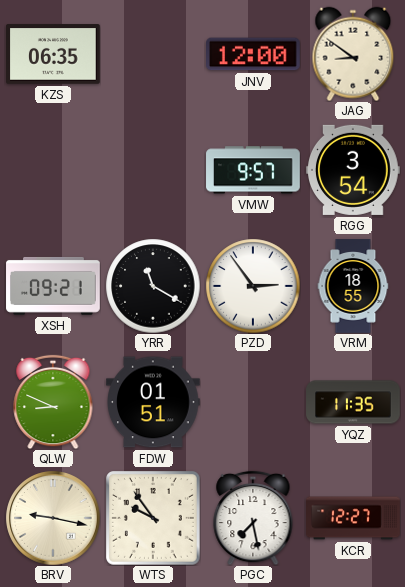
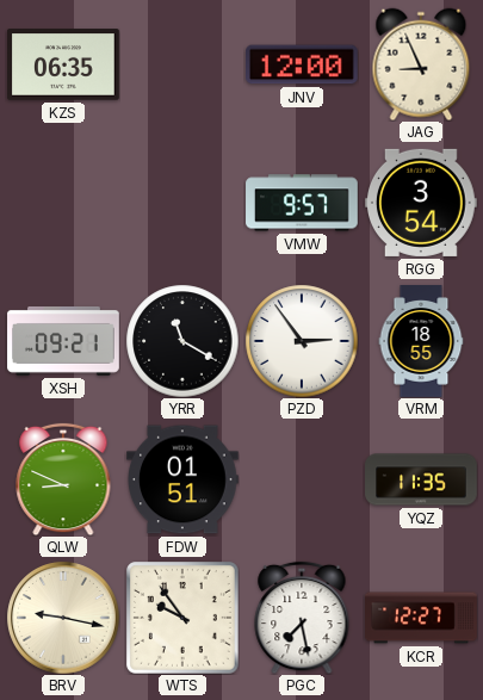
JAG: 8:51 -> 8:56 (421, 64)
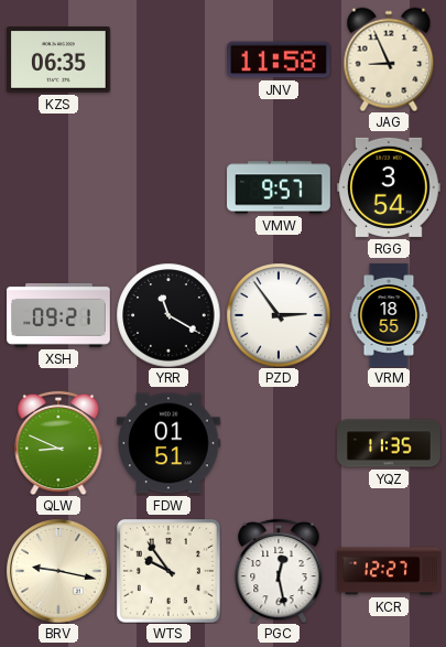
JNV: 12:00 -> 11:58 (280, 60)
PGC: 7:28 -> 12:28 (279, 571)
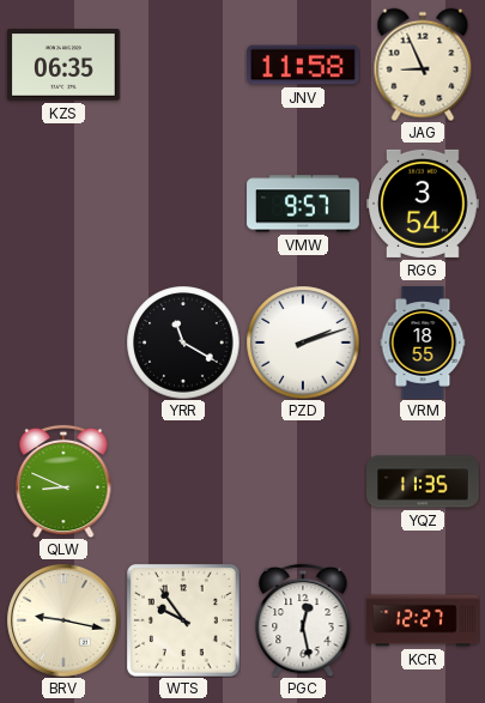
XSH: 09:21 -> none (58, 315)
PZD: 2:54 -> 2:12 (303, 343)
FDW: 01:51 -> none (168, 443)
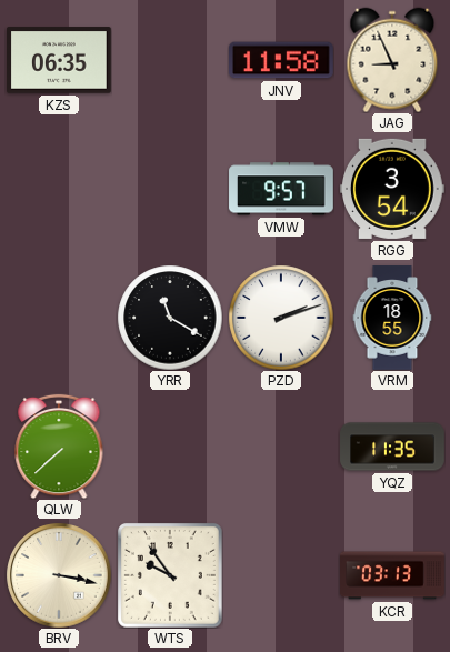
QLW: 8:49 -> 7:38 (59, 447)
BRV: 9:17 -> 3:17 (59, 575)
PGC: 12:28 -> none (303, 620)
KCR: 12:27 -> 03:13 (392, 575)
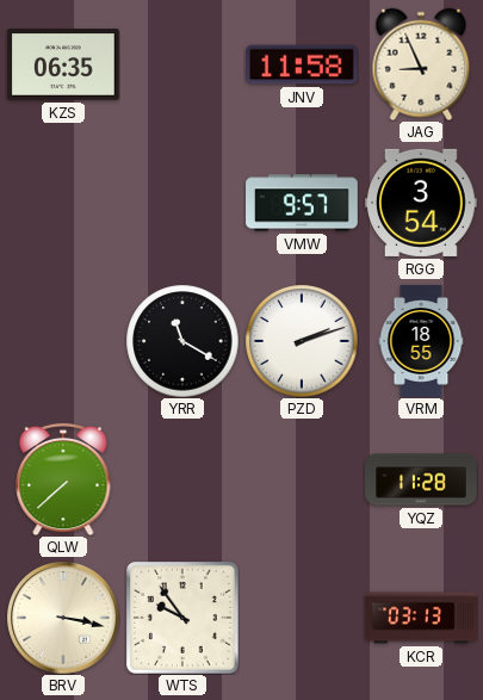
YQZ: 11:35 -> 11:28 (421, 479)
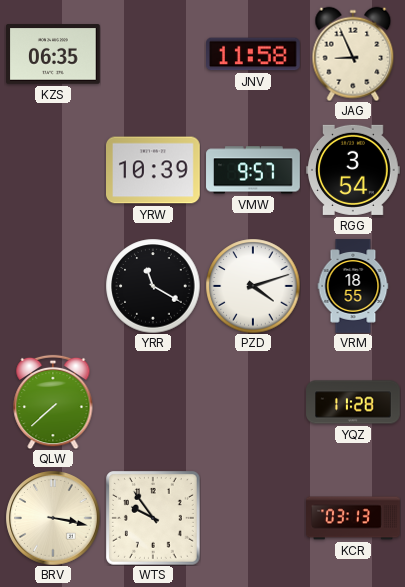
YRW: none -> 10:39 (154, 170)
PZD: 2:12 -> 4:12 (253, 286)
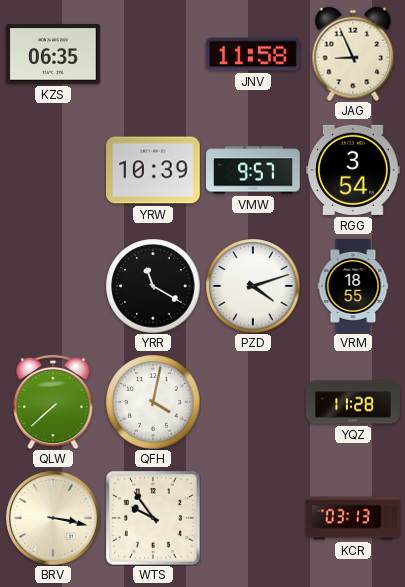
QFH: none -> 4:02 (153, 402)
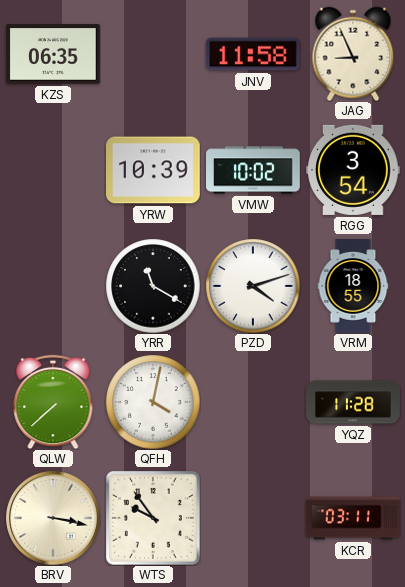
VMW: 9:57 -> 10:02 (253, 170)
KCR: 03:13 -> 03:11 (353, 518)
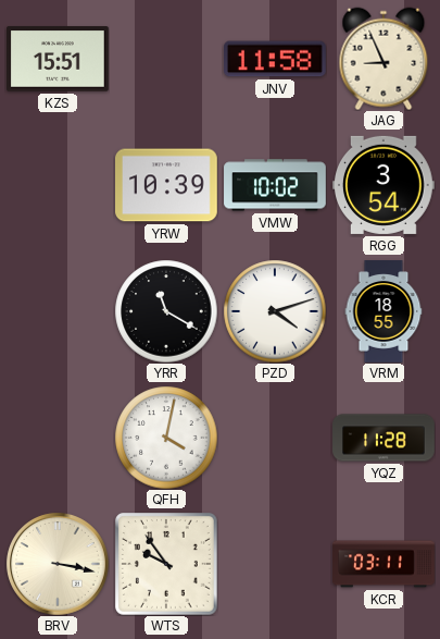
KZS: 06:35 -> 15:51 (59, 59)
QLW: 7:38 -> none (53, 402)
